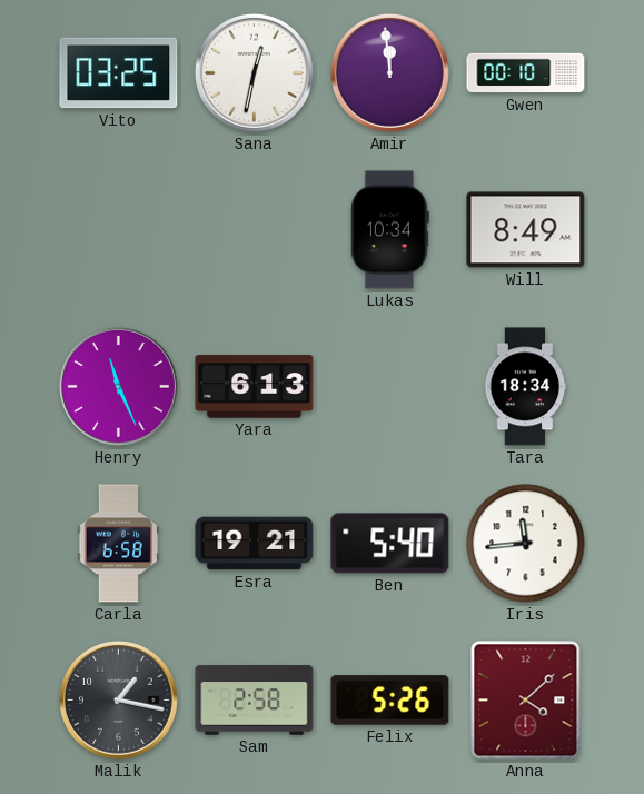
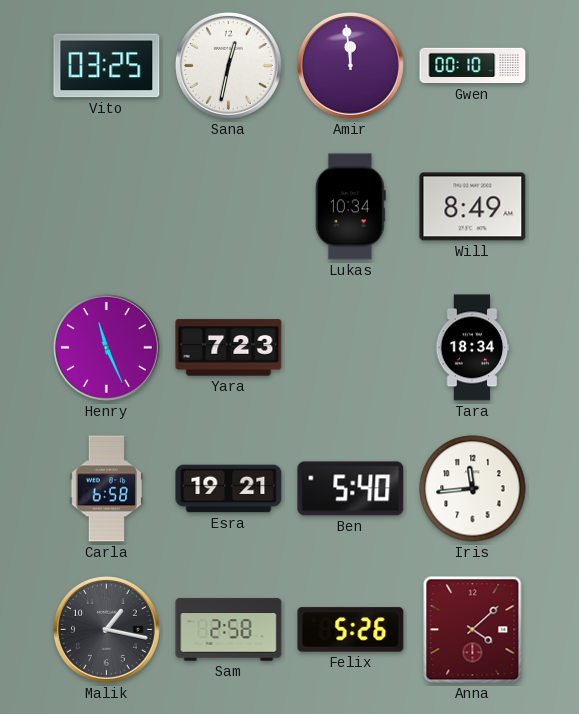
Yara: 6:13 -> 7:23 (229, 348)
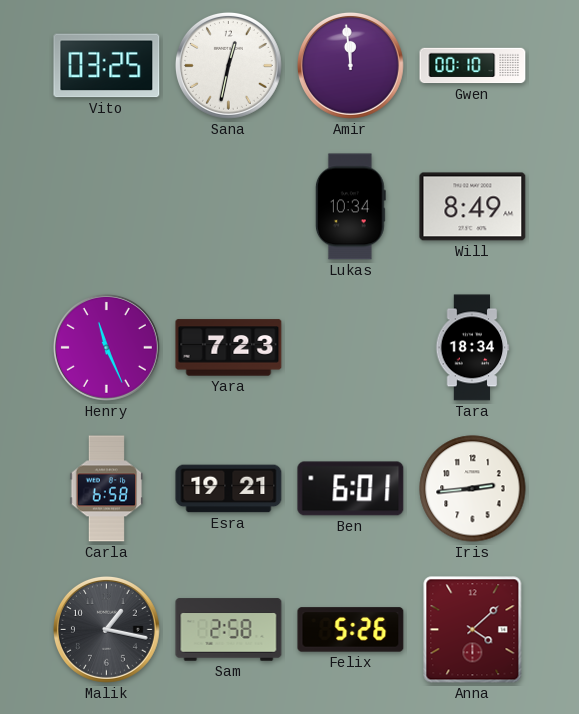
Ben: 5:40 -> 6:01 (351, 489)
Iris: 11:44 -> 2:44 (473, 489)
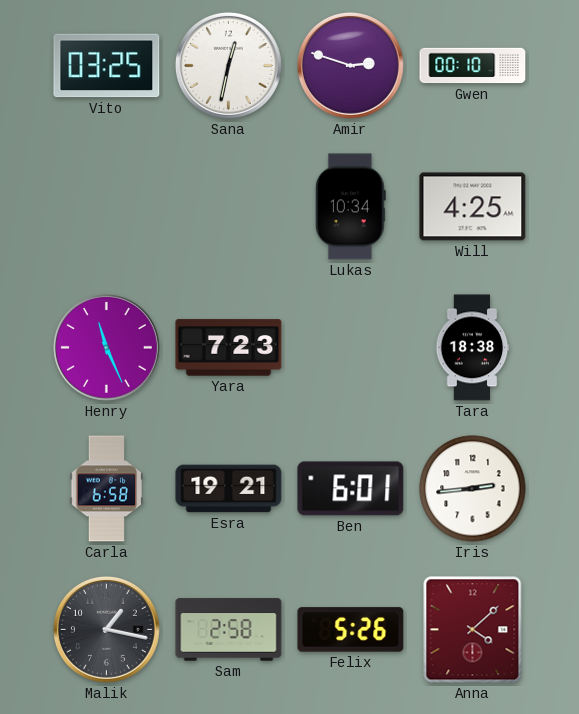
Amir: 11:59 -> 2:48 (350, 65)
Will: 8:49 -> 4:25 (473, 207)
Tara: 18:34 -> 18:38 (473, 348)
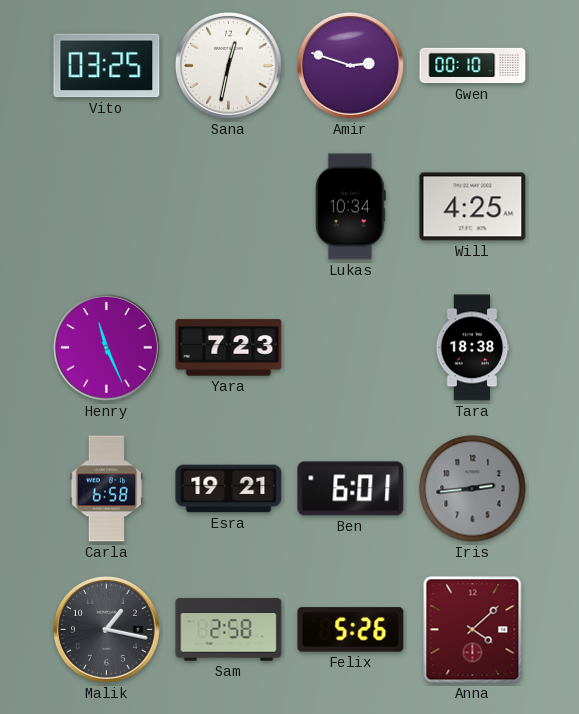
Iris dial: white -> grey (473, 489)
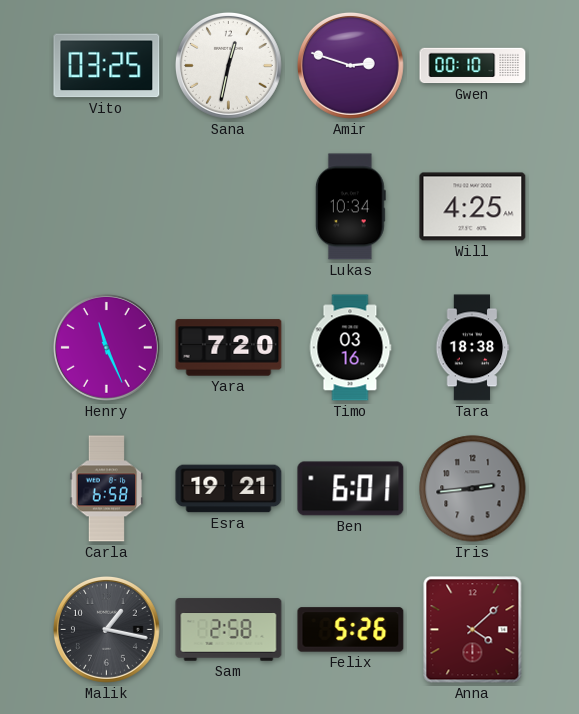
Yara: 7:23 -> 7:20 (229, 348)
Timo: none -> 03:16 (350, 348)
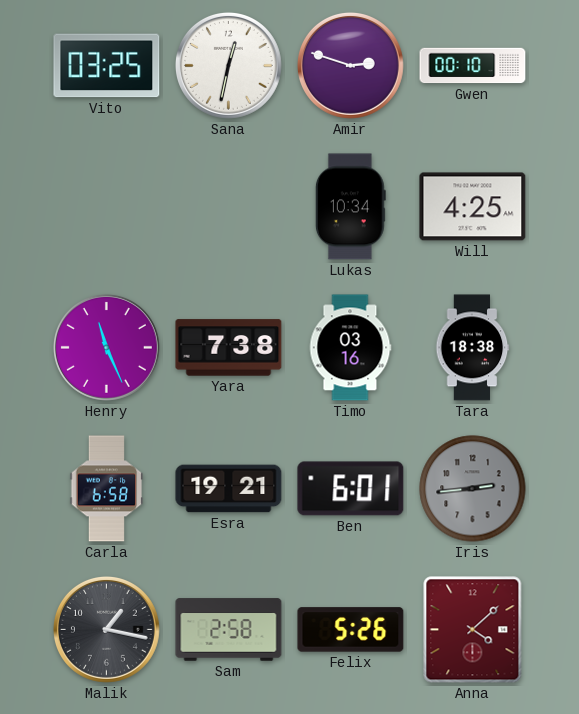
Yara: 7:20 -> 7:38 (229, 348)
